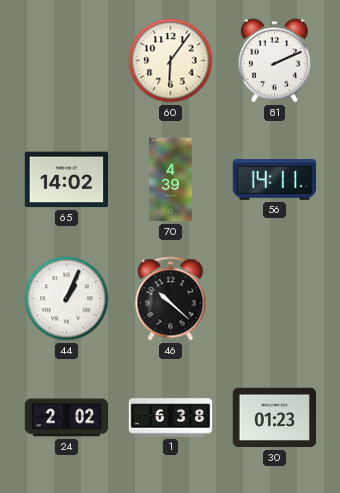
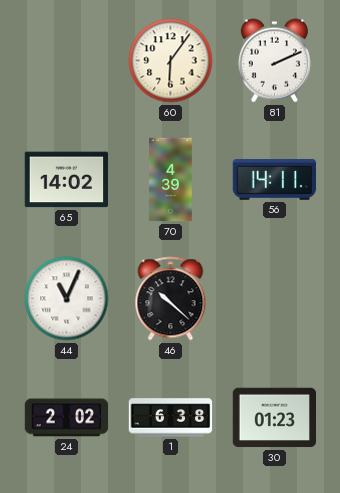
44: 1:04 -> 11:04 (67, 299)
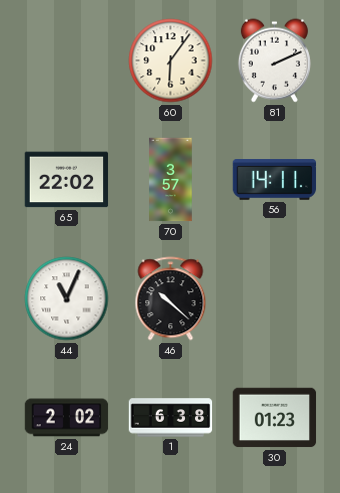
65: 14:02 -> 22:02 (67, 180)
70: 4:39 -> 3:57 (171, 180)
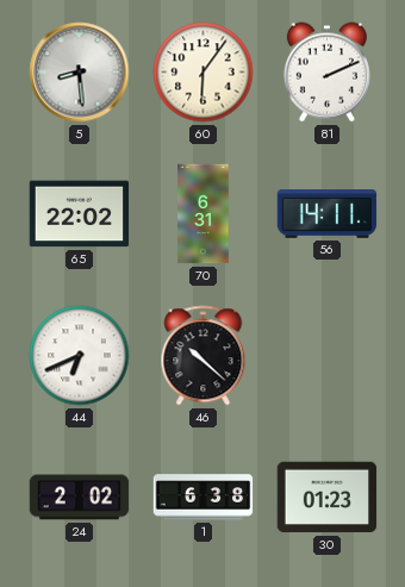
5: none -> 8:29 (80, 73)
70: 3:57 -> 6:31 (204, 214)
44: 11:04 -> 6:41 (80, 356)
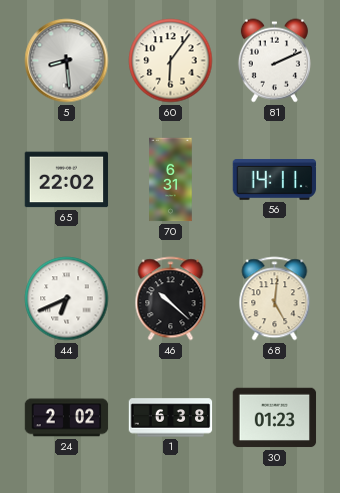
68: none -> 5:01 (275, 299)
